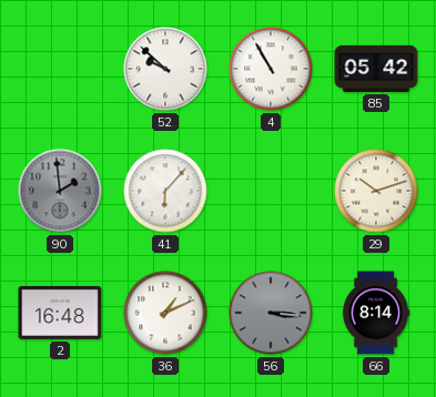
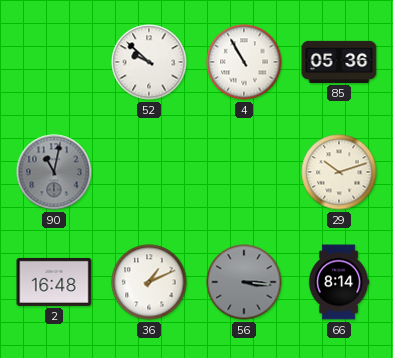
85: 05:42 -> 05:36 (339, 62)
90: 1:59 -> 11:02 (54, 172)
41: 6:07 -> none (165, 191)
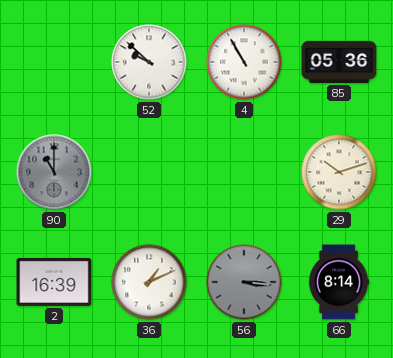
90: 11:02 -> 11:00 (54, 172)
2: 16:48 -> 16:39 (54, 282)
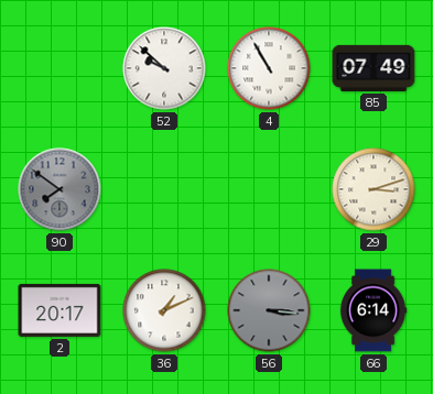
85: 05:36 -> 07:49 (374, 68)
90: 11:00 -> 7:51 (59, 189)
29: 10:12 -> 3:12 (374, 189)
2: 16:39 -> 20:17 (59, 310)
66: 8:14 -> 6:14 (374, 310)
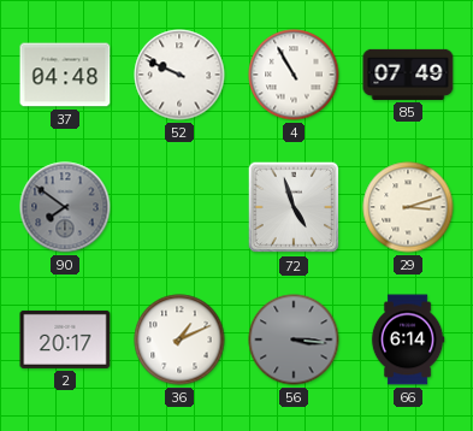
37: none -> 04:48 (65, 75)
52: 9:52 -> 9:49 (179, 75)
72: none -> 4:57 (294, 207)
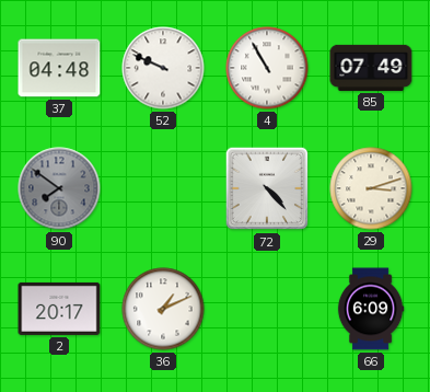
72: 4:57 -> 4:23 (267, 188)
56: 3:16 -> none (294, 340)
66: 6:14 -> 6:09 (371, 309)
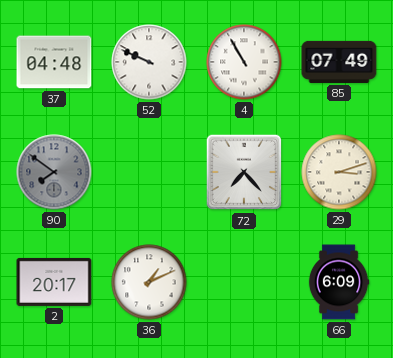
72: 4:23 -> 7:23 (244, 172)
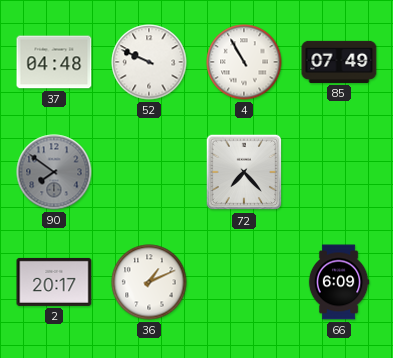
29: 3:12 -> none (339, 172)
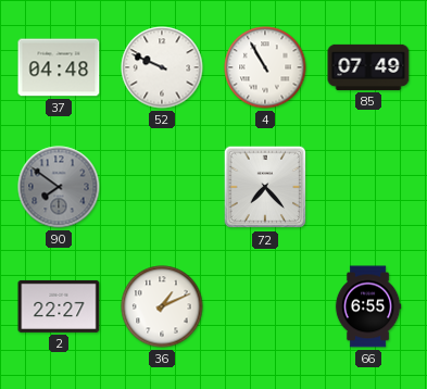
2: 20:17 -> 22:27 (59, 306)
66: 6:09 -> 6:55 (368, 306)
